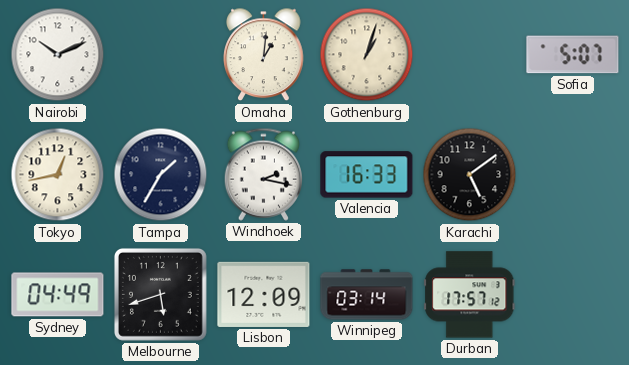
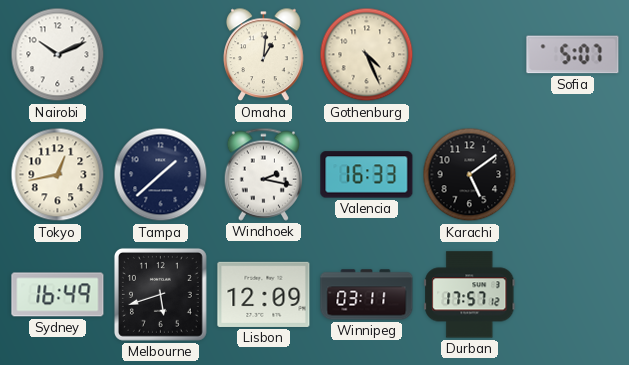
Gothenburg: 1:03 -> 4:26 (367, 55)
Tampa: 1:35 -> 1:38 (161, 175)
Sydney: 04:49 -> 16:49 (58, 295)
Winnipeg: 03:14 -> 03:11 (367, 295)
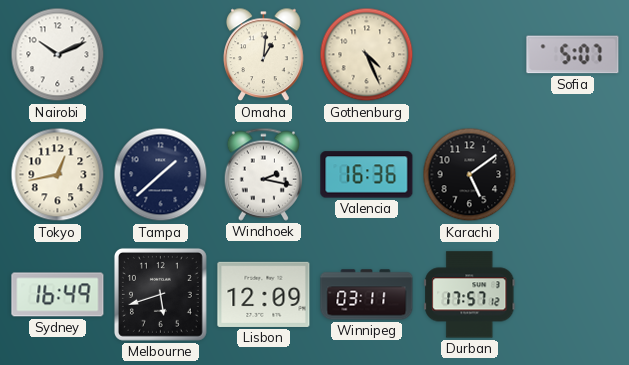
Valencia: 16:33 -> 16:36 (367, 175)
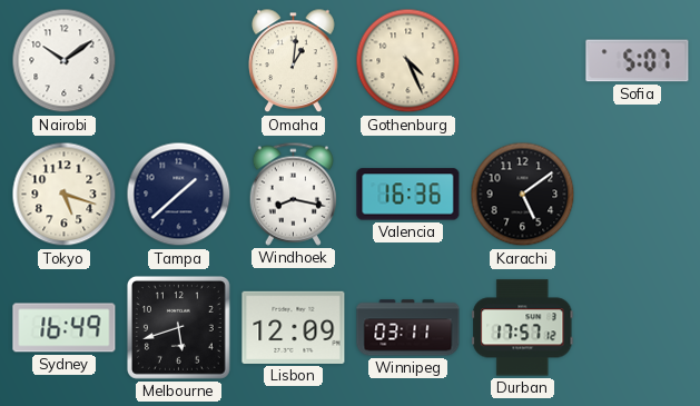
Nairobi: 10:11 -> 10:09 (65, 61)
Tokyo: 12:43 -> 5:18 (65, 195)
Windhoek: 2:17 -> 8:17 (293, 194)
